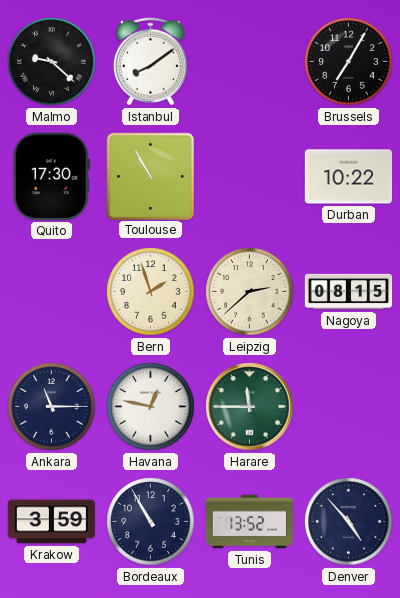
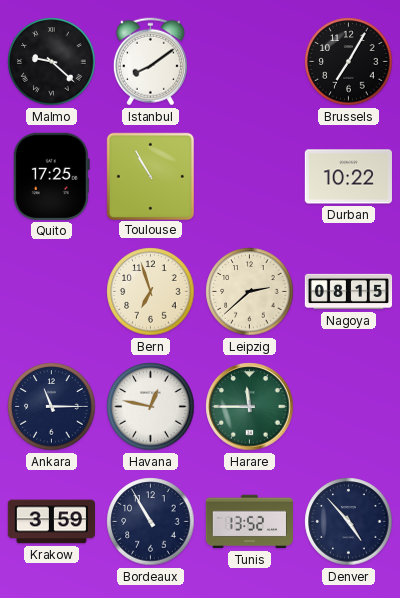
Quito: 17:30 -> 17:25 (51, 176)
Bern: 1:57 -> 6:57 (151, 292)
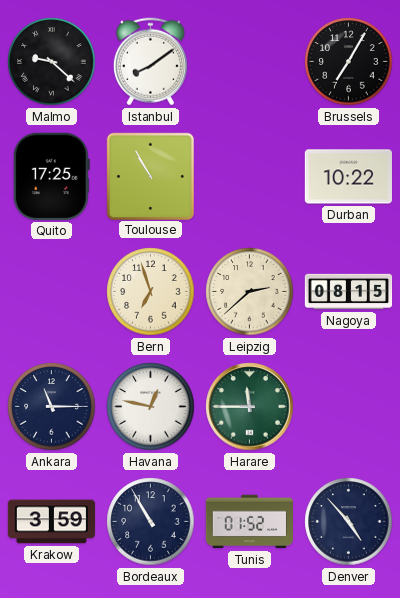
Tunis: 13:52 -> 01:52 (249, 522)
